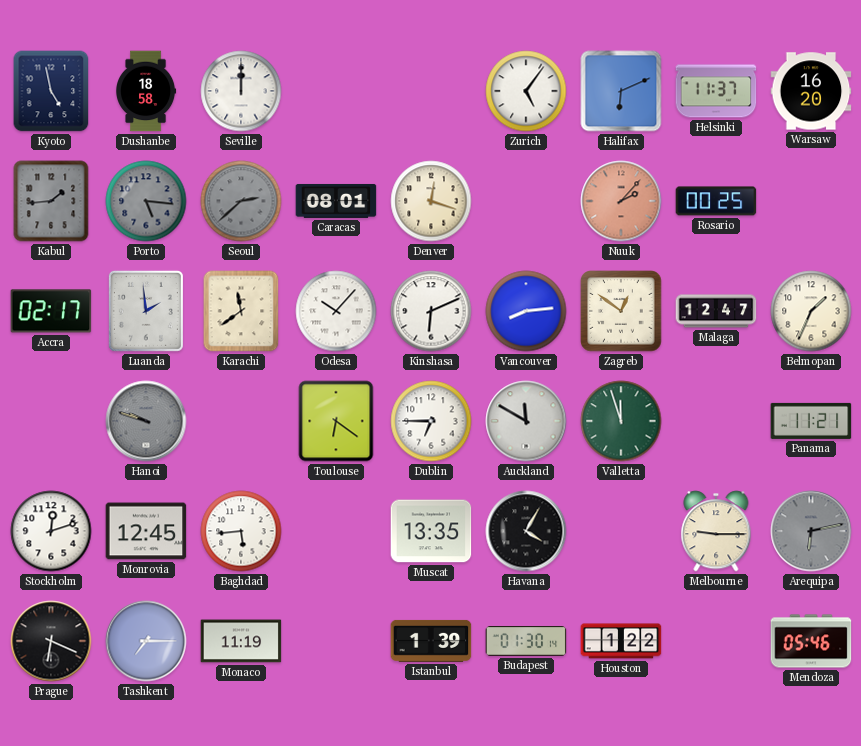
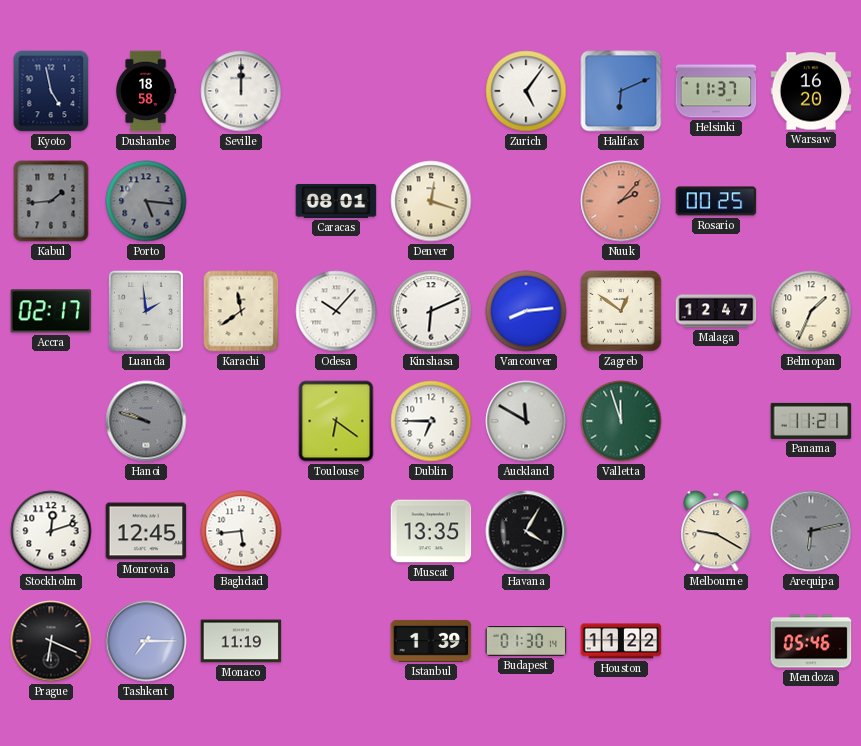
Seoul: 2:38 -> none (241, 201)
Melbourne: 9:15 -> 9:20 (716, 531)
Houston: 1:22 -> 11:22 (621, 641)
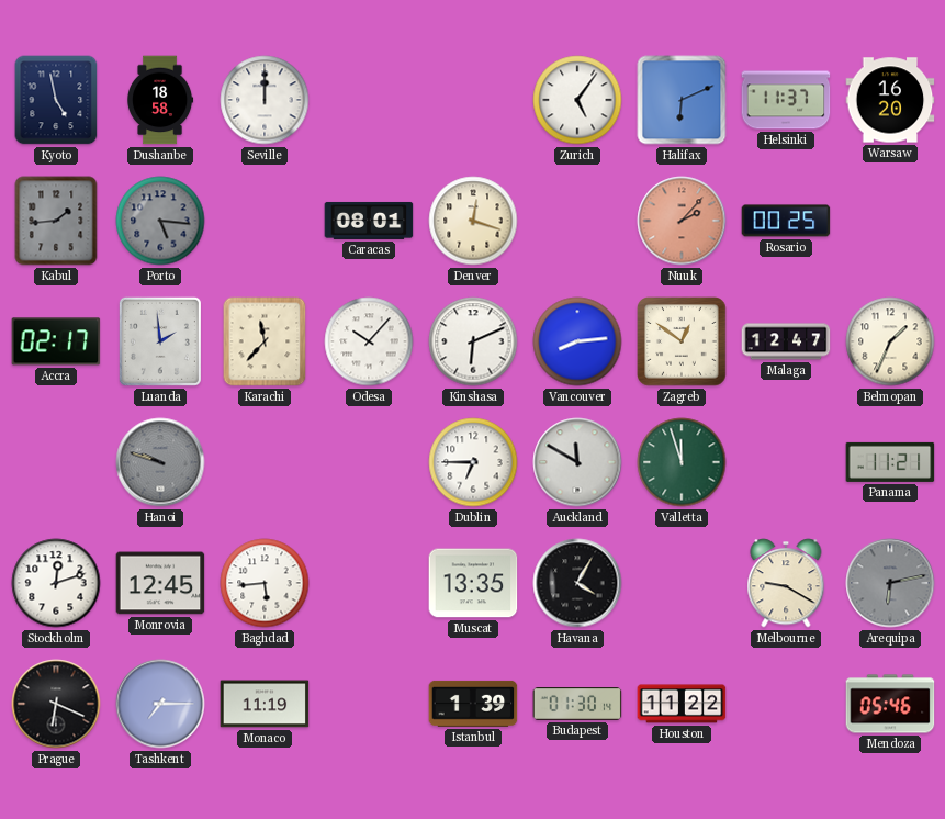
Karachi: 11:39 -> 11:37 (265, 341)
Toulouse: 6:21 -> none (336, 421)
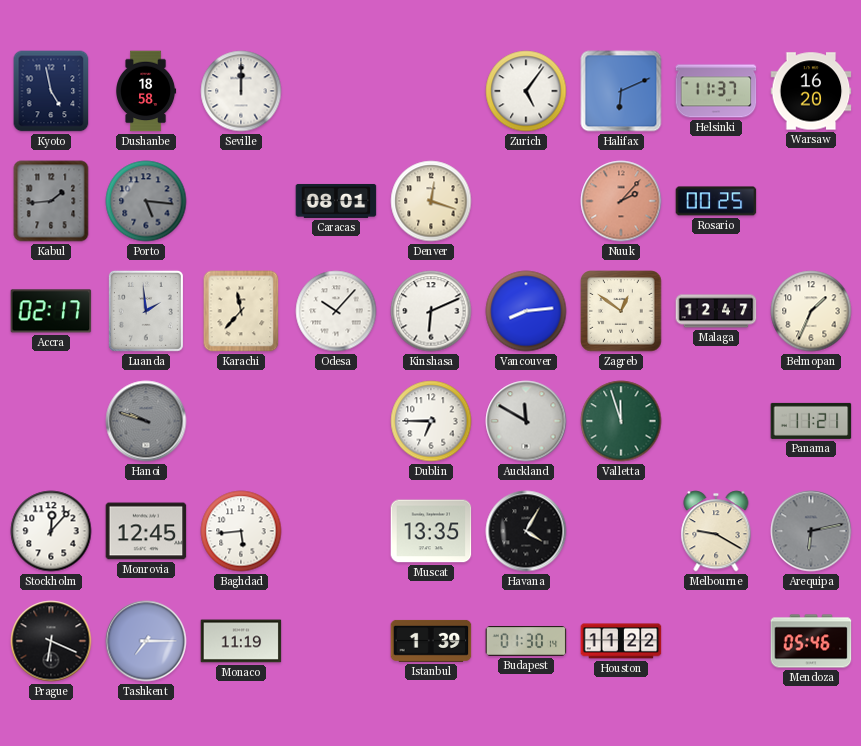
Stockholm: 12:12 -> 12:07 (51, 531)
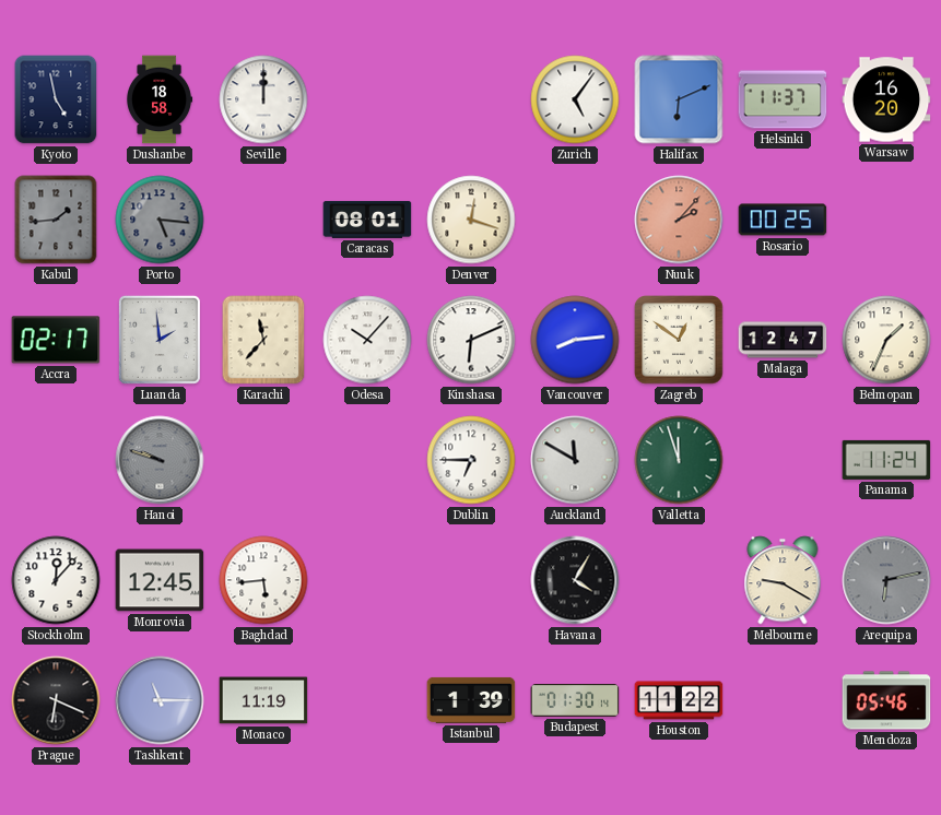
Panama: 11:21 -> 11:24 (886, 460)
Muscat: 13:35 -> none (431, 531)
Tashkent: 7:15 -> 11:15 (160, 700)
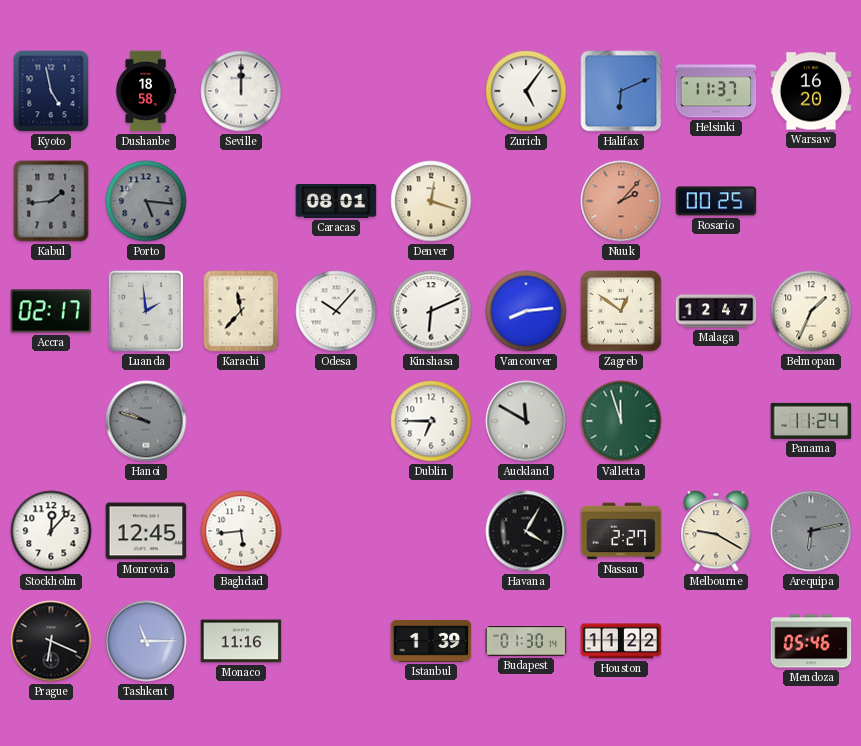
Nassau: none -> 2:27 (621, 531)
Monaco: 11:19 -> 11:16 (241, 641)
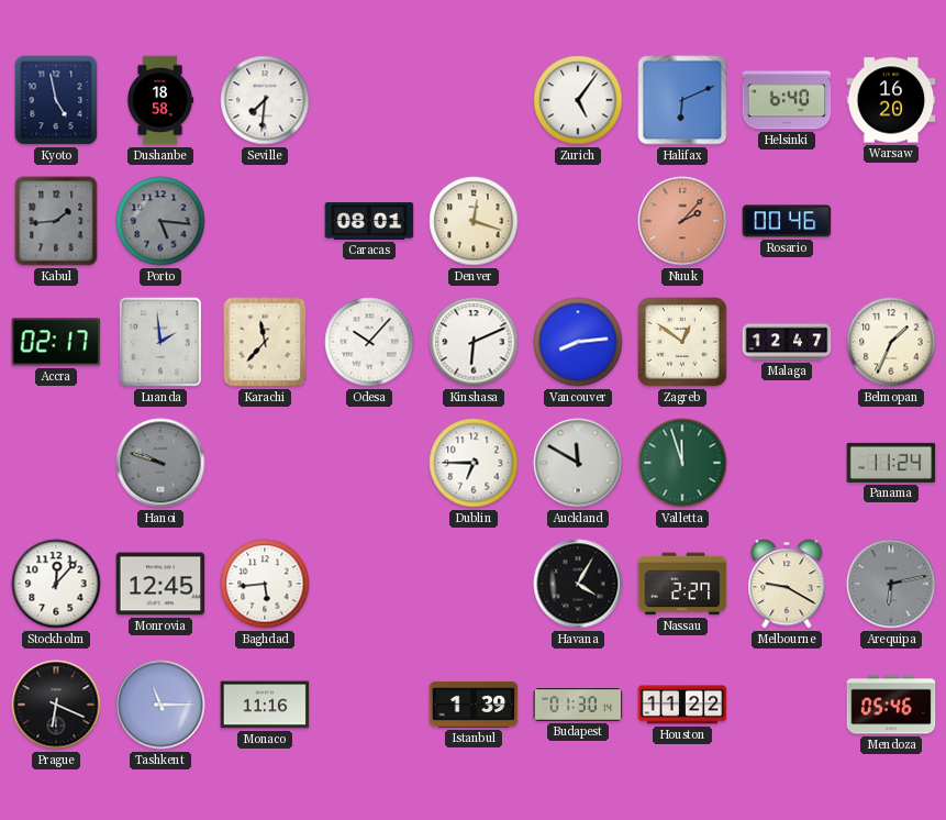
Seville: 12:00 -> 7:31 (265, 100)
Helsinki: 11:37 -> 6:40 (787, 100)
Rosario: 00:25 -> 00:46 (787, 221)
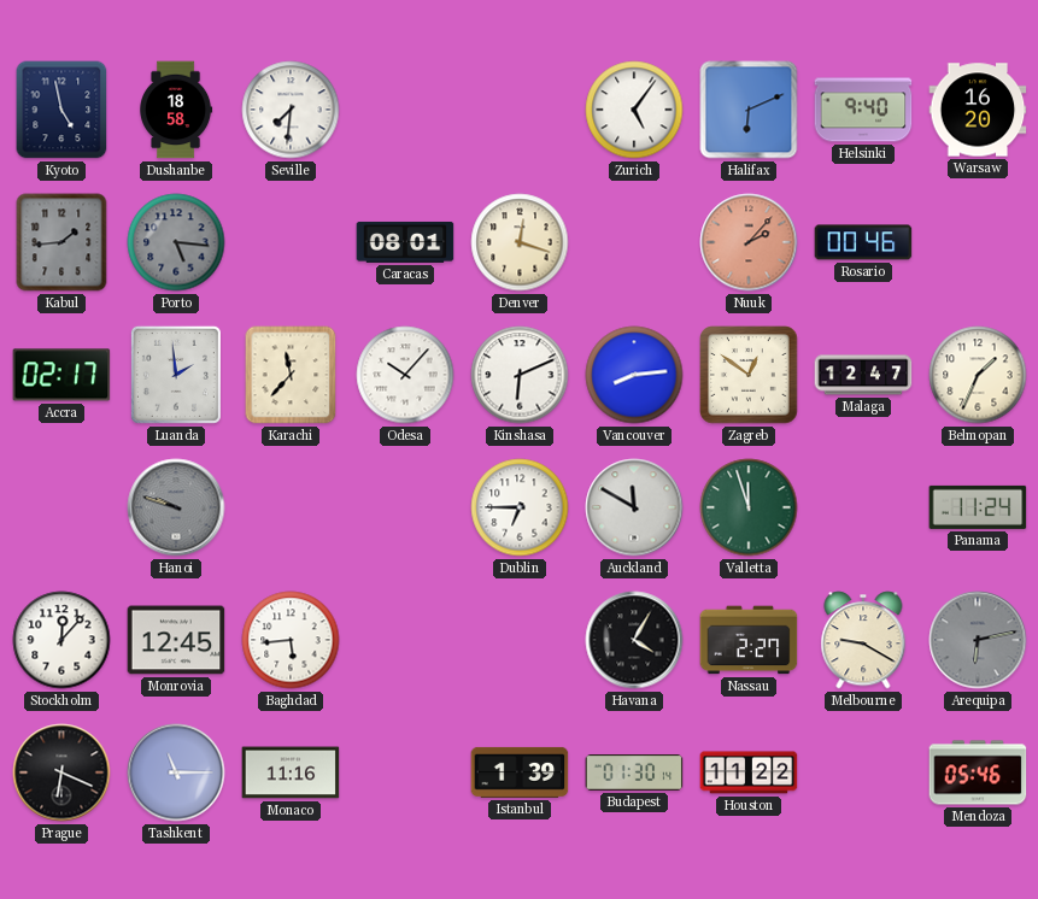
Helsinki: 6:40 -> 9:40 (863, 110)
